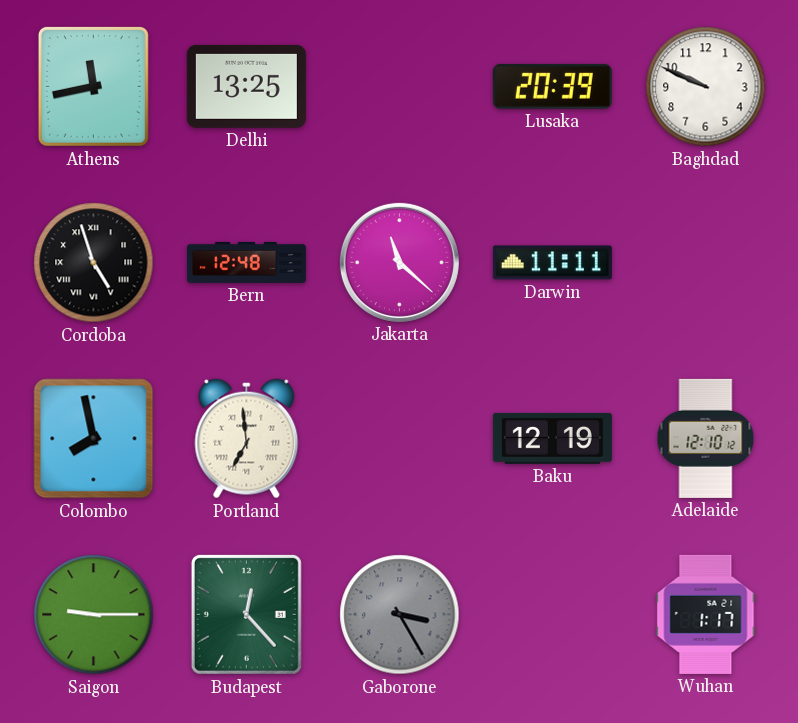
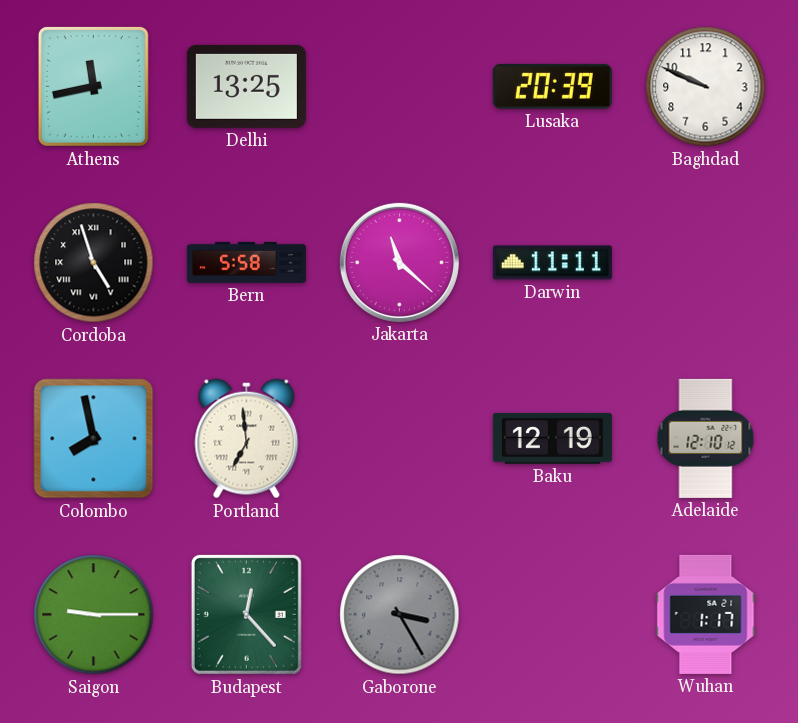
Bern: 12:48 -> 5:58 (246, 262)
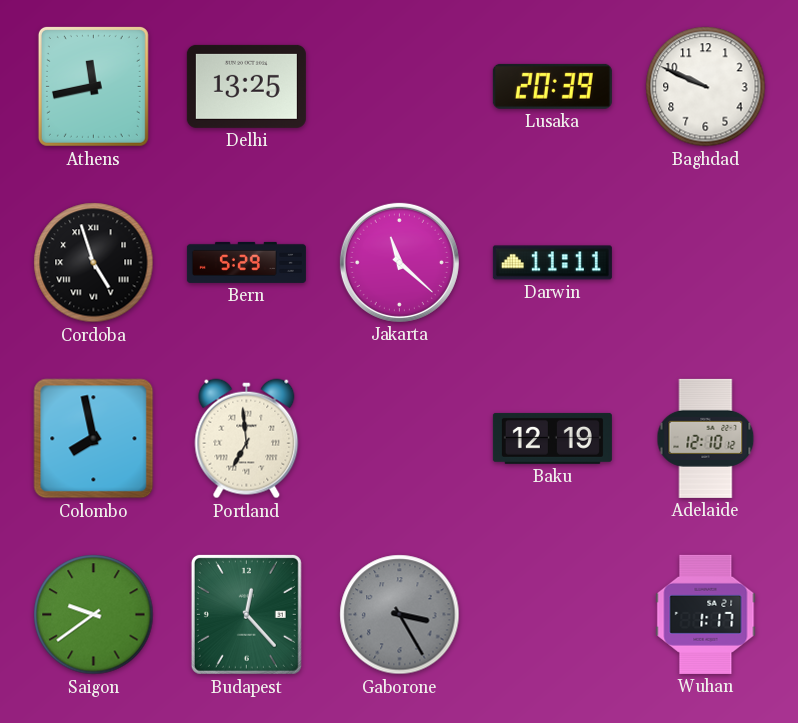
Bern: 5:58 -> 5:29 (246, 262)
Saigon: 9:15 -> 9:39 (94, 615)
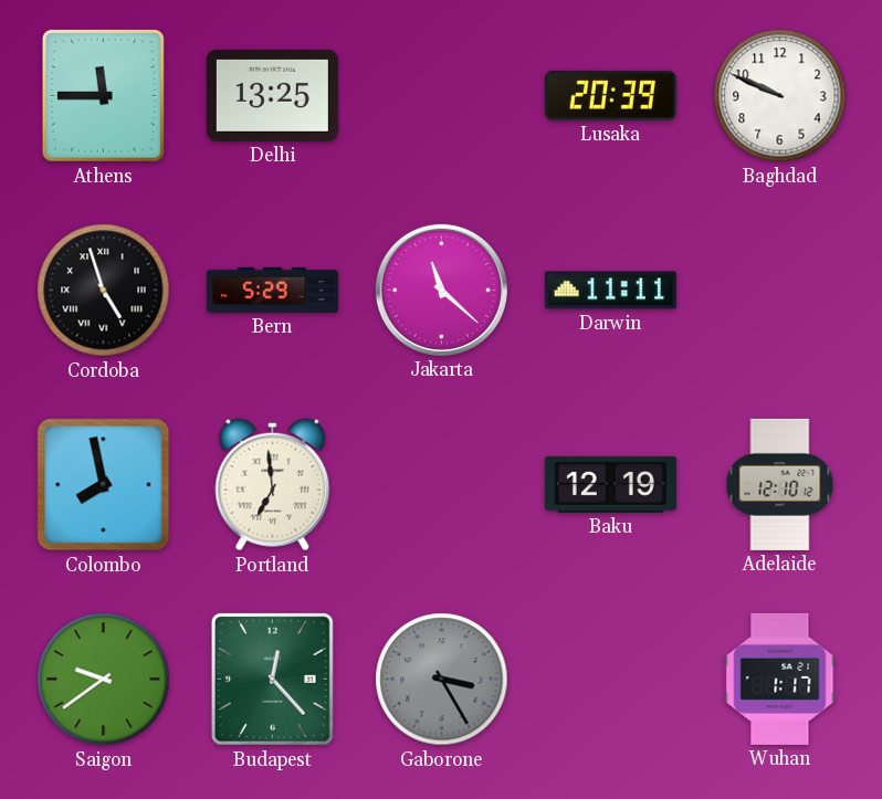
Athens: 11:43 -> 11:45 (103, 95)
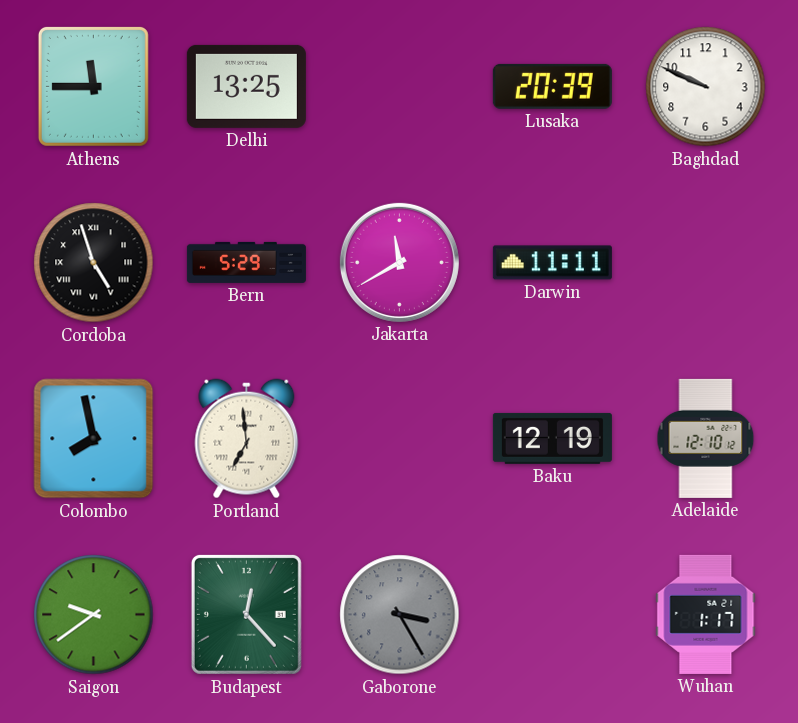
Jakarta: 11:22 -> 11:40 (399, 262)
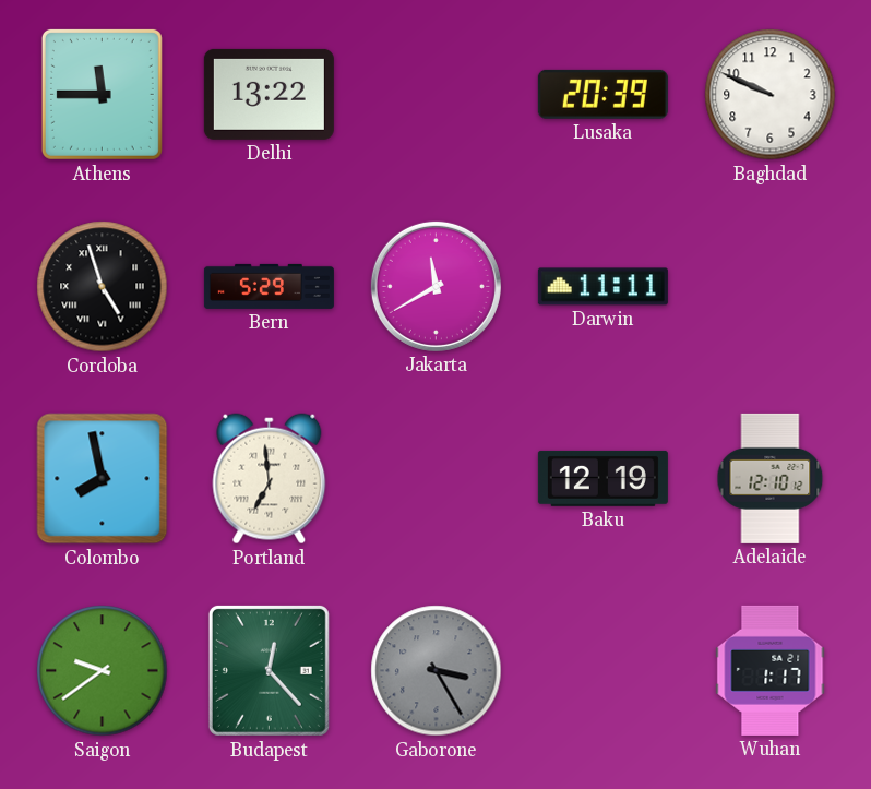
Delhi: 13:25 -> 13:22 (269, 94)
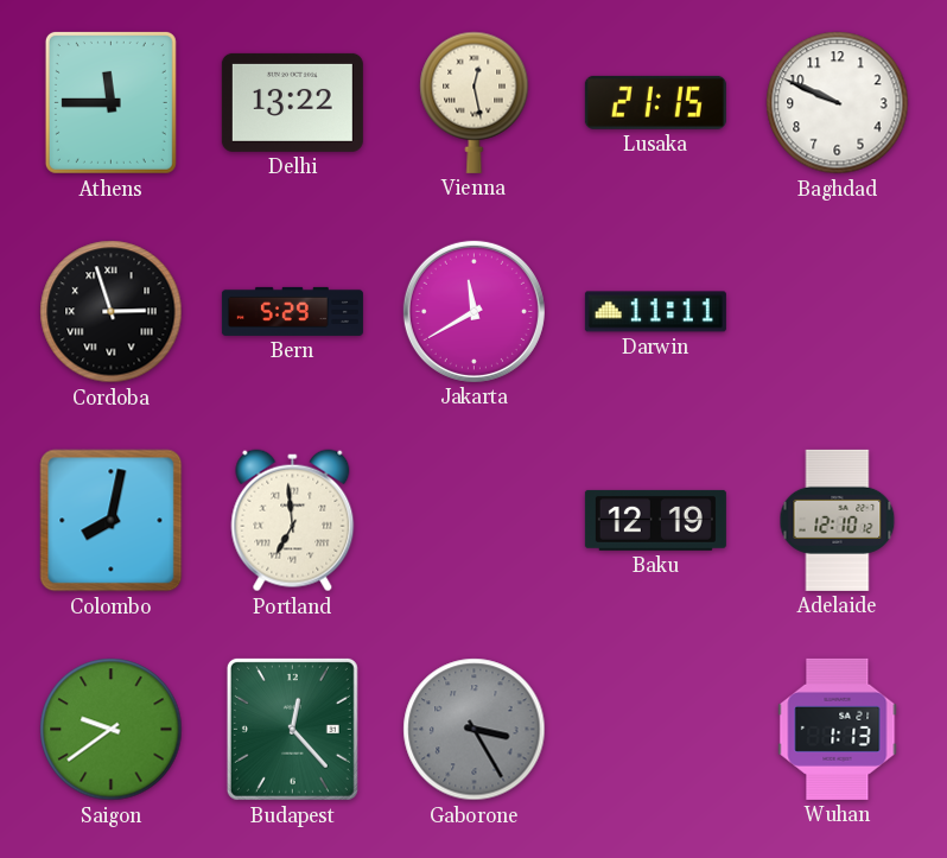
Vienna: none -> 12:28 (475, 102)
Lusaka: 20:39 -> 21:15 (655, 102)
Cordoba: 4:57 -> 2:57 (112, 312)
Colombo: 7:58 -> 8:02 (112, 521)
Wuhan: 1:17 -> 1:13 (838, 729)
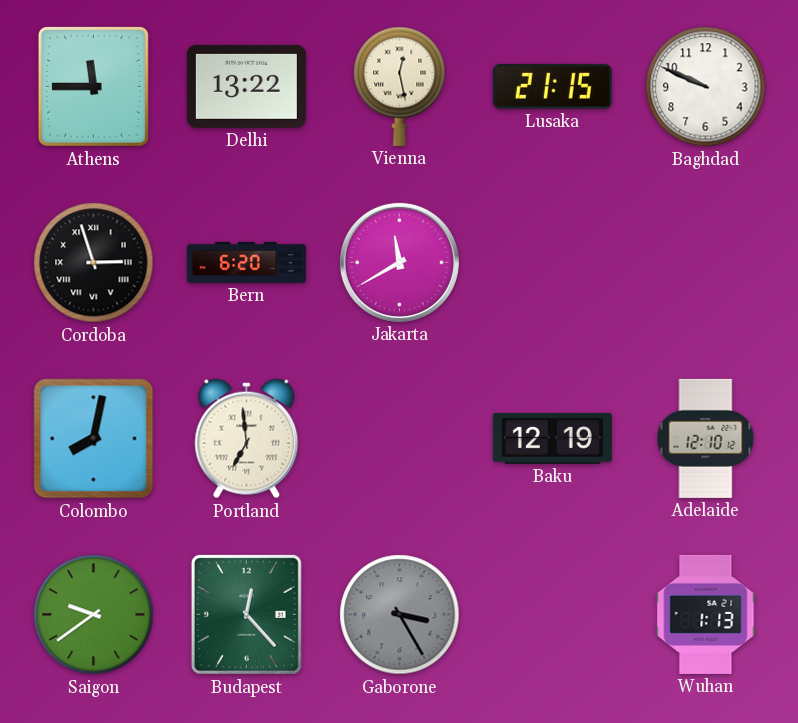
Bern: 5:29 -> 6:20 (246, 262)
Darwin: 11:11 -> none (655, 312)
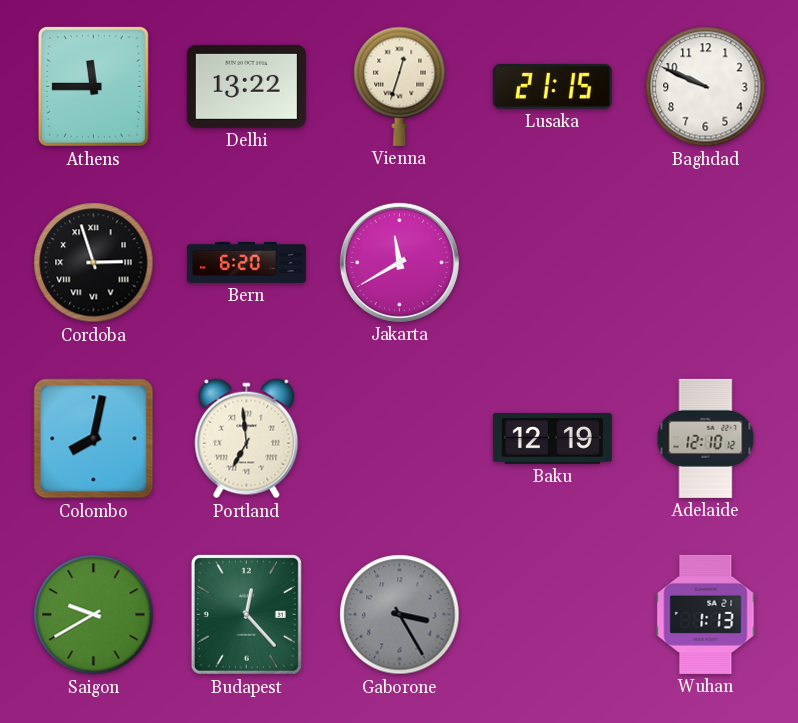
Vienna: 12:28 -> 12:33 (400, 86)
Saigon: 9:39 -> 9:40 (94, 615)
